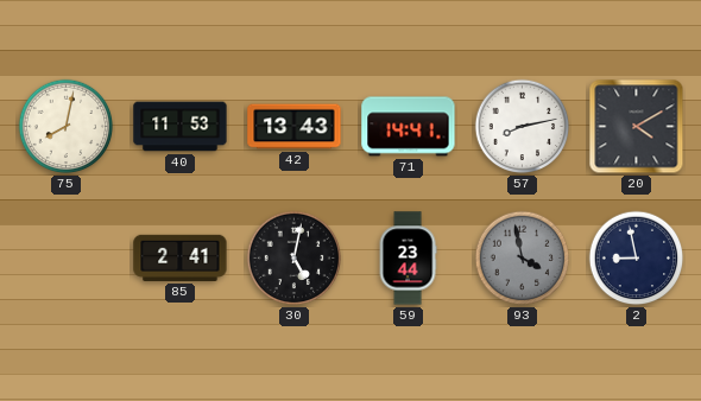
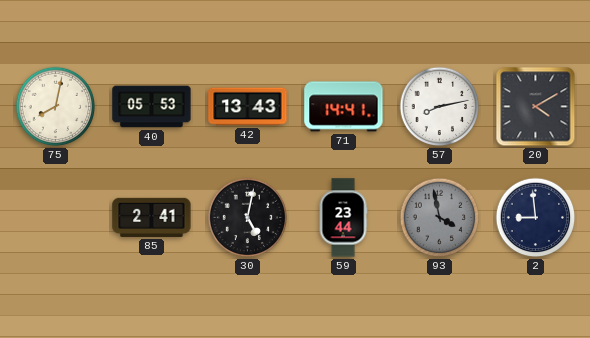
40: 11:53 -> 05:53 (152, 107)
2: 8:58 -> 8:59 (536, 218)
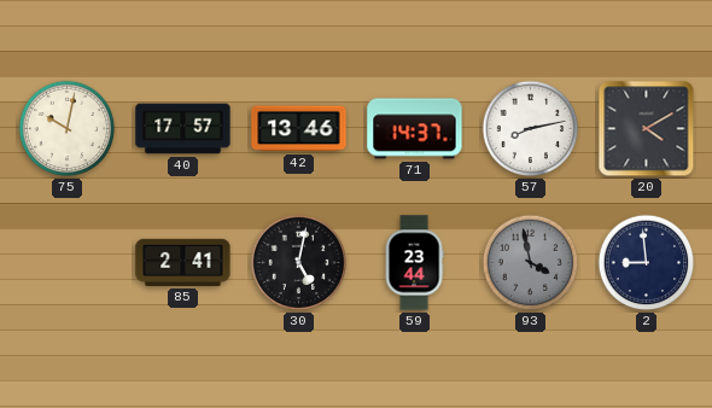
75: 8:02 -> 10:02 (68, 129)
40: 05:53 -> 17:57 (183, 129)
42: 13:43 -> 13:46 (299, 129)
71: 14:41 -> 14:37 (415, 129)
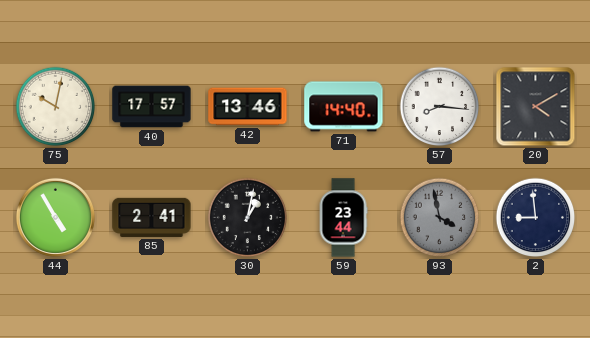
71: 14:37 -> 14:40 (344, 107)
57: 8:13 -> 8:16 (440, 107)
44: none -> 4:55 (55, 217)
30: 5:02 -> 1:02 (248, 218)
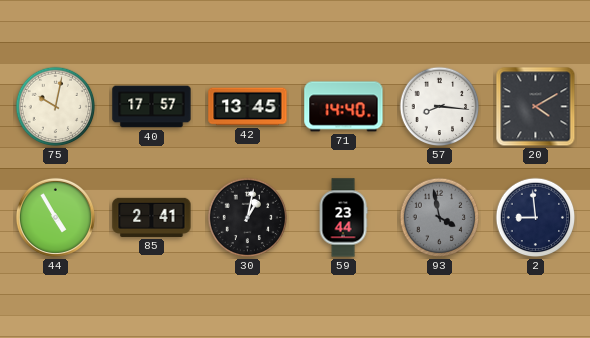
42: 13:46 -> 13:45 (248, 107)
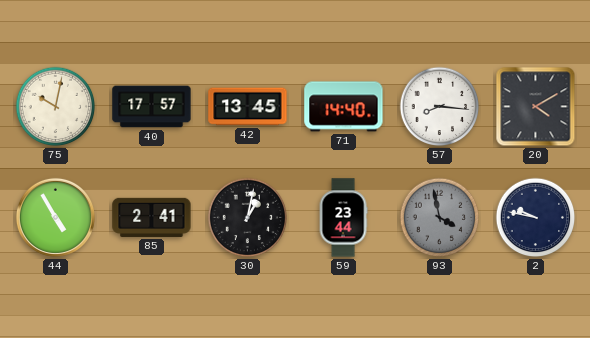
2: 8:59 -> 9:47 (536, 218)
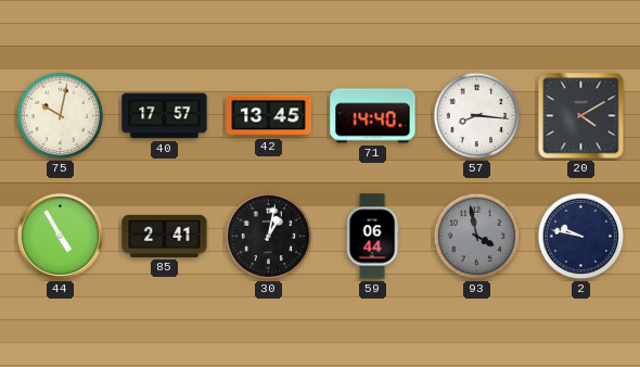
59: 23:44 -> 06:44 (372, 237)
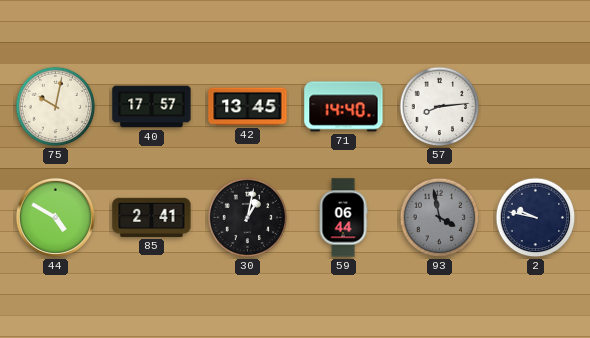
57: 8:16 -> 8:14 (440, 107)
20: 4:10 -> none (581, 116)
44: 4:55 -> 4:50 (55, 217)
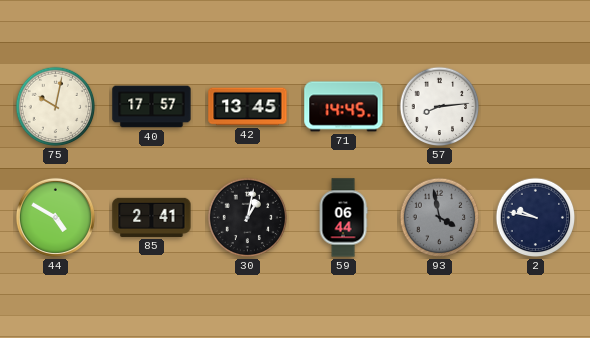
71: 14:40 -> 14:45 (344, 107)
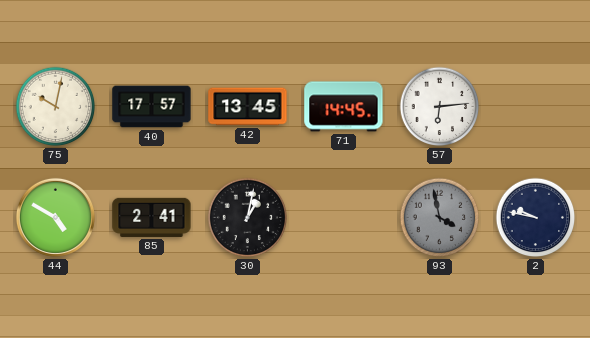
57: 8:14 -> 6:14 (440, 107)
59: 06:44 -> none (343, 218)
